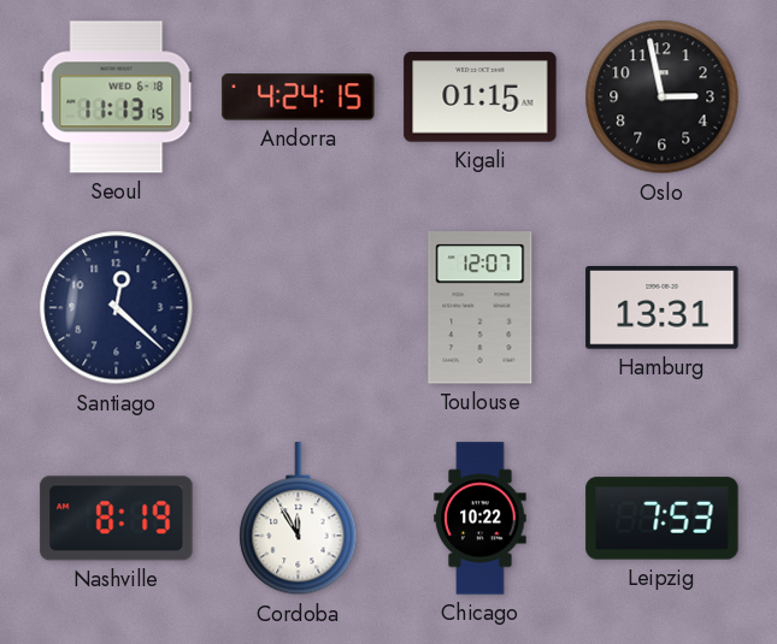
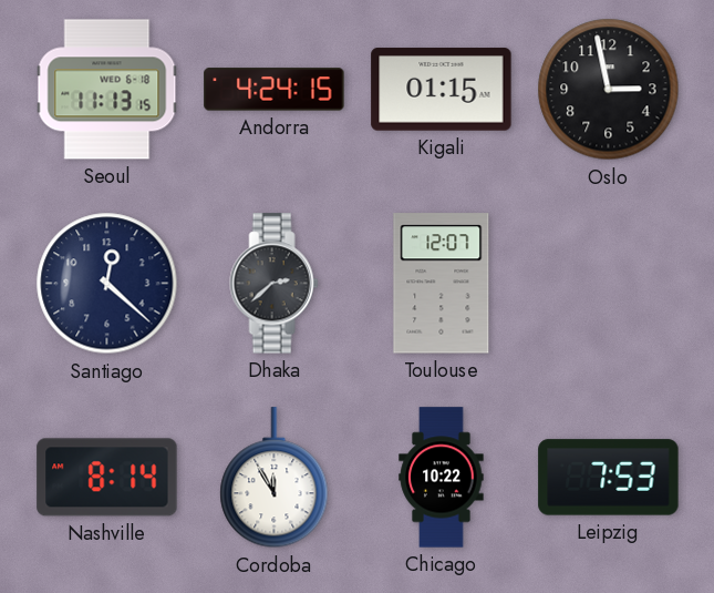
Dhaka: none -> 2:38 (275, 284)
Hamburg: 13:31 -> none (663, 308)
Nashville: 8:19 -> 8:14 (107, 478)
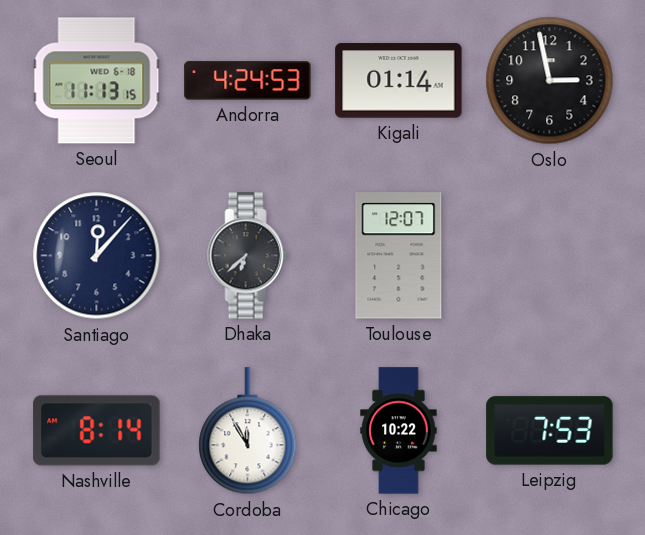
Andorra: 4:24:15 -> 4:24:53 (248, 81)
Kigali: 01:15 -> 01:14 (399, 81)
Santiago: 12:22 -> 12:07 (97, 256)
Dhaka: 2:38 -> 6:38 (248, 256)
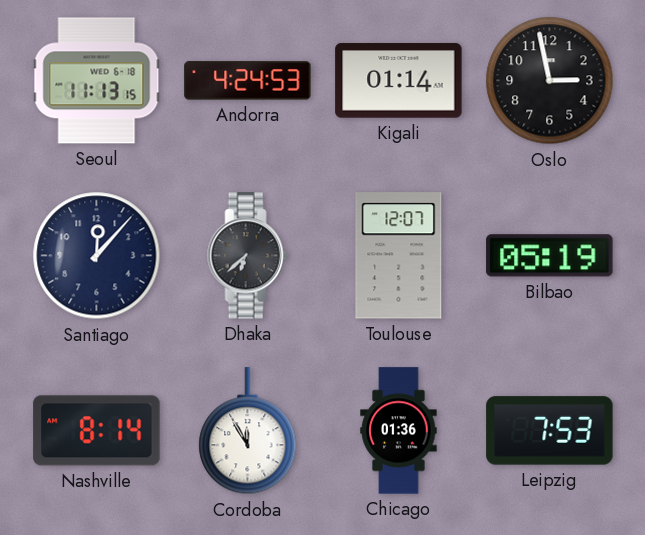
Bilbao: none -> 05:19 (550, 256)
Chicago: 10:22 -> 01:36 (399, 431)
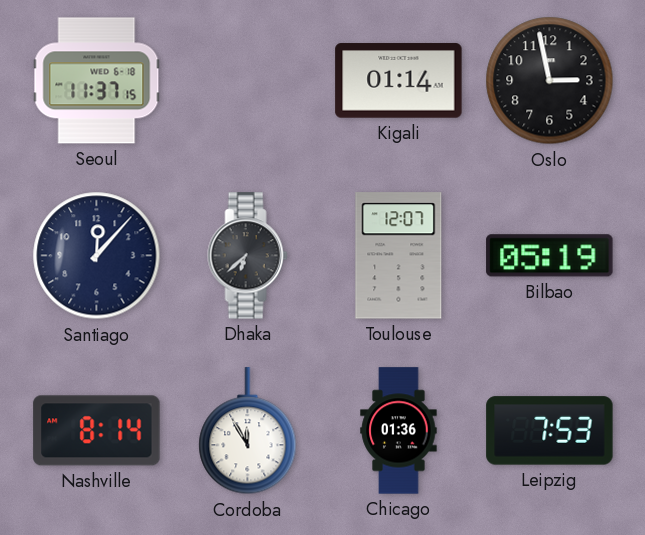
Seoul: 11:13 -> 11:37 (97, 81)
Andorra: 4:24 -> none (248, 81)
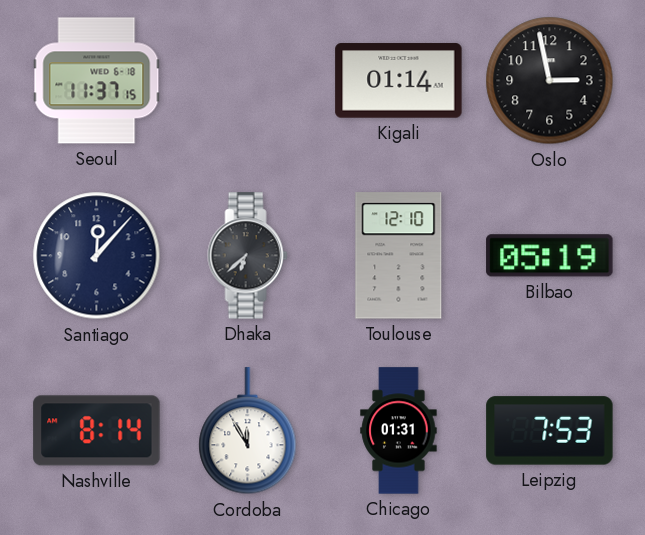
Toulouse: 12:07 -> 12:10 (399, 256)
Chicago: 01:36 -> 01:31 (399, 431)
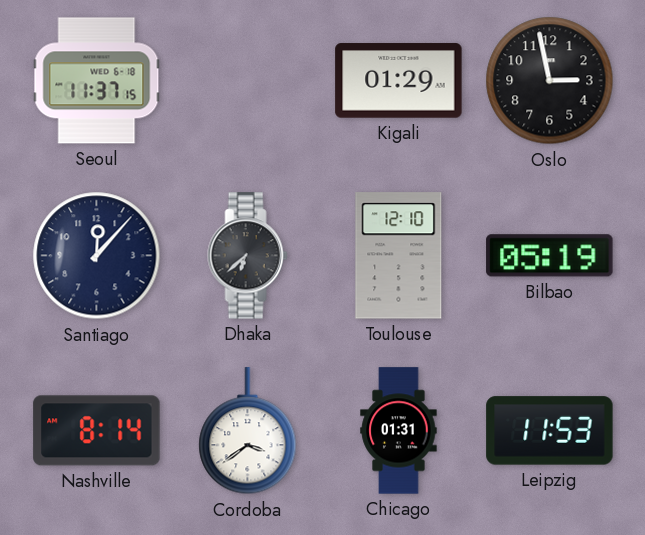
Kigali: 01:14 -> 01:29 (399, 81)
Cordoba: 11:55 -> 3:39 (248, 431)
Leipzig: 7:53 -> 11:53 (550, 431)
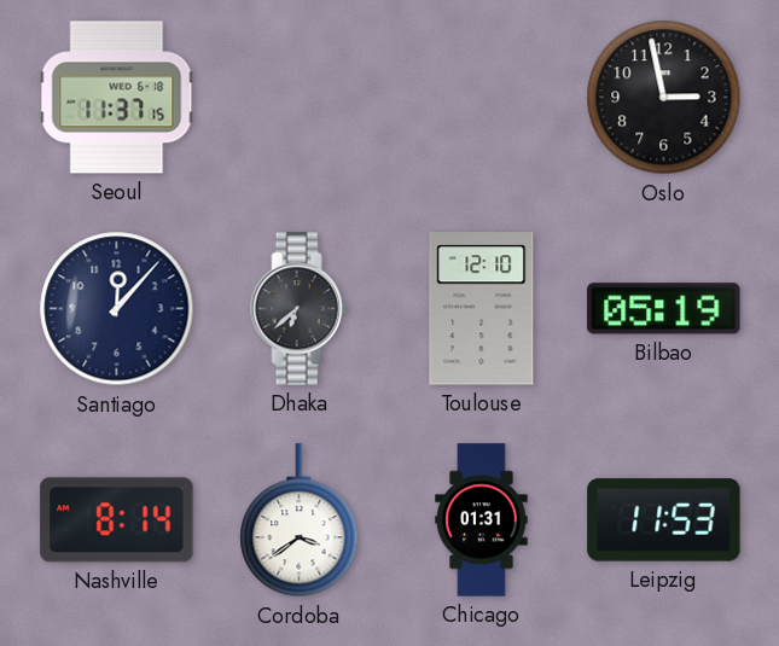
Kigali: 01:29 -> none (399, 81)
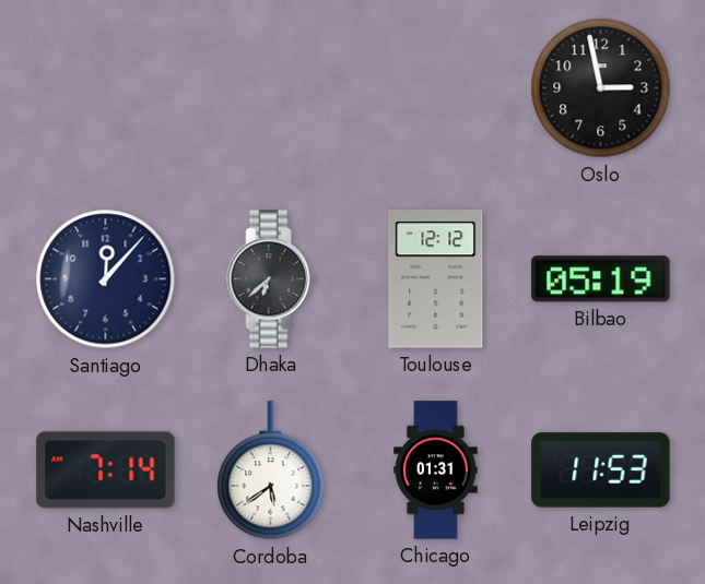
Seoul: 11:37 -> none (117, 98)
Toulouse: 12:10 -> 12:12 (436, 279)
Nashville: 8:14 -> 7:14 (106, 470)
Cordoba: 3:39 -> 5:39 (271, 470)
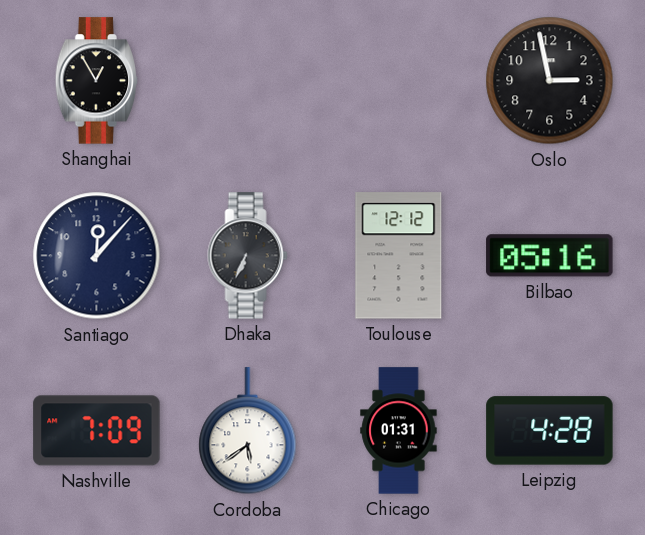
Shanghai: none -> 12:55 (97, 81)
Dhaka: 6:38 -> 6:34 (248, 256)
Bilbao: 05:19 -> 05:16 (550, 256)
Nashville: 7:14 -> 7:09 (97, 431)
Leipzig: 11:53 -> 4:28 (550, 431)
